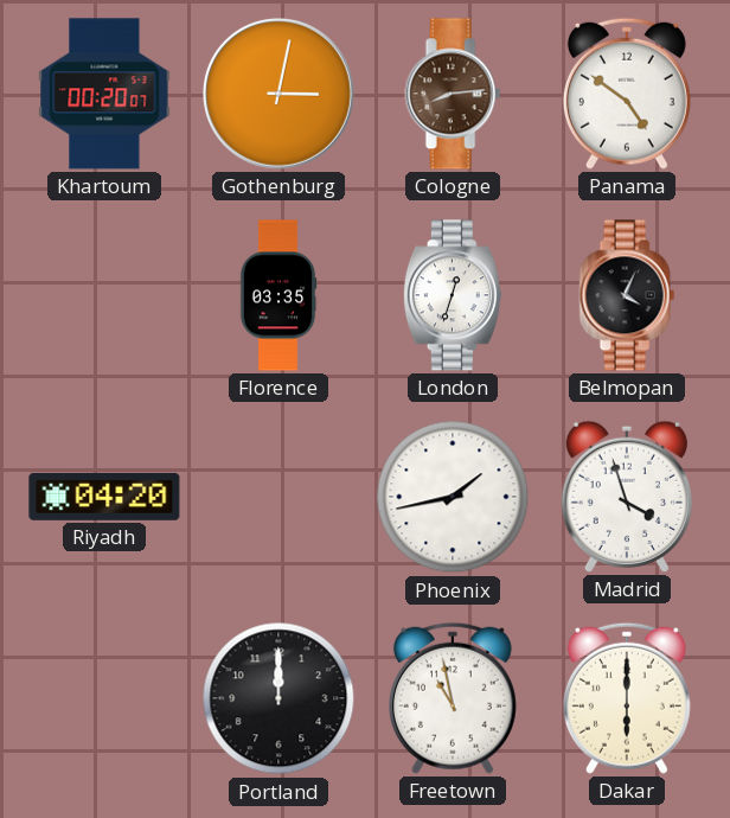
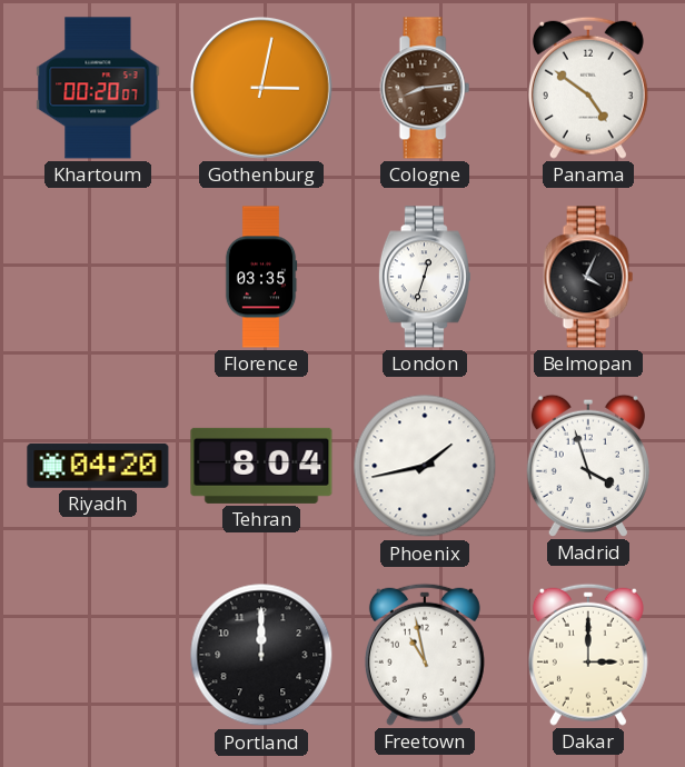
Tehran: none -> 8:04 (261, 466)
Dakar: 6:00 -> 3:00 (588, 655)
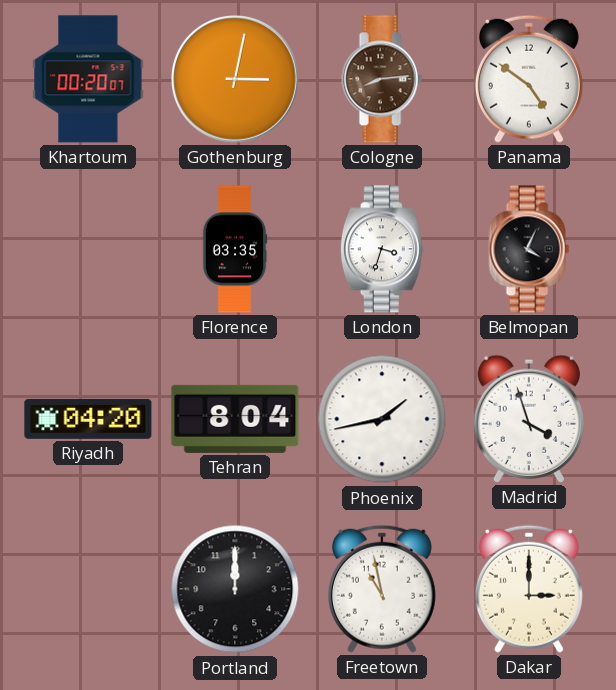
London: 12:33 -> 3:33 (382, 249)
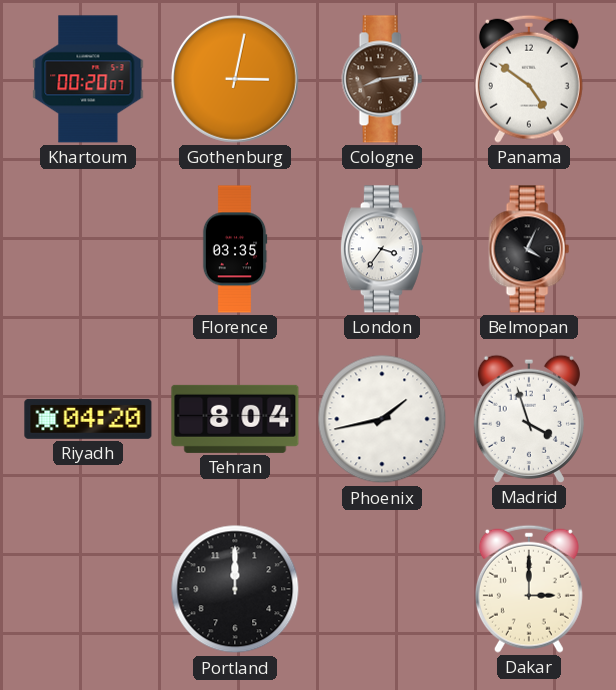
London: 3:33 -> 3:36 (382, 249)
Freetown: 10:58 -> none (382, 589)
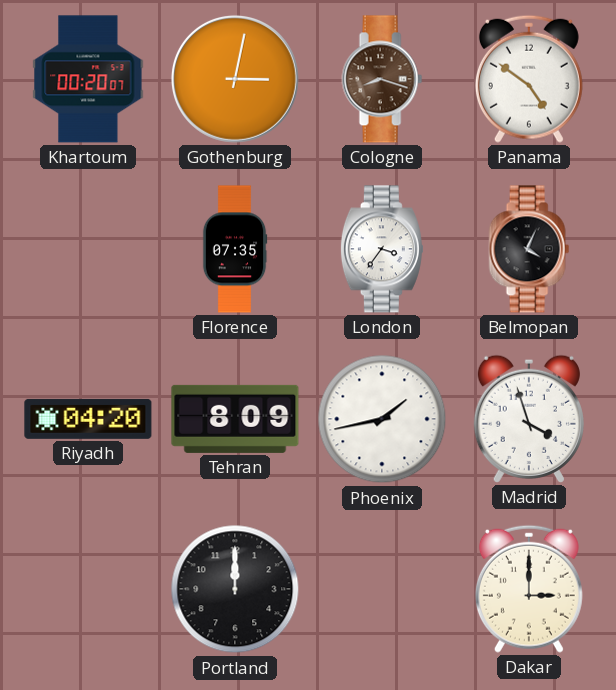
Cologne: 8:14 -> 8:18 (382, 79)
Florence: 03:35 -> 07:35 (235, 249)
Tehran: 8:04 -> 8:09 (235, 419)
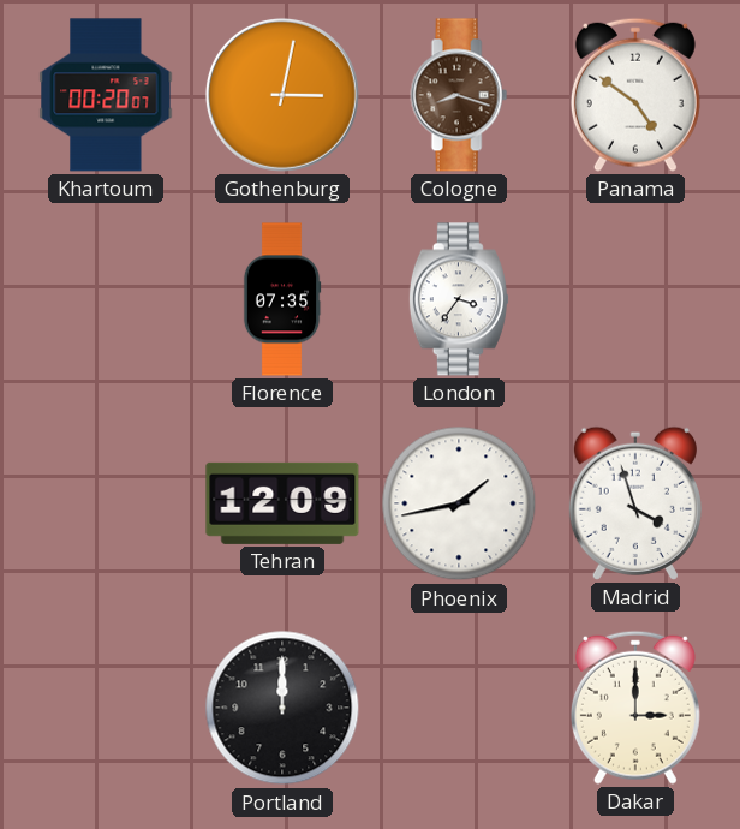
Belmopan: 4:04 -> none (529, 249)
Riyadh: 04:20 -> none (88, 419)
Tehran: 8:09 -> 12:09 (282, 503)
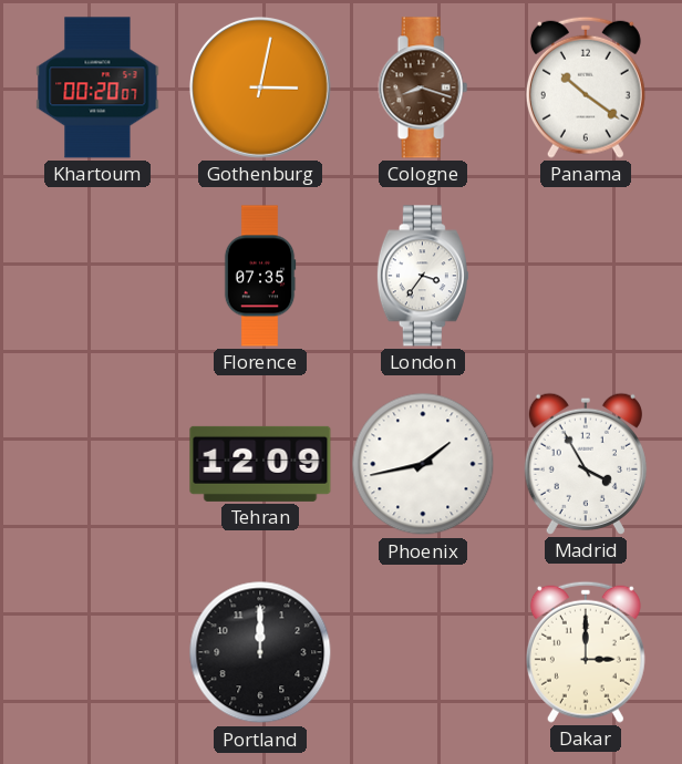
Panama: 4:51 -> 10:21 (586, 87)
Madrid: 3:57 -> 3:55 (586, 464)
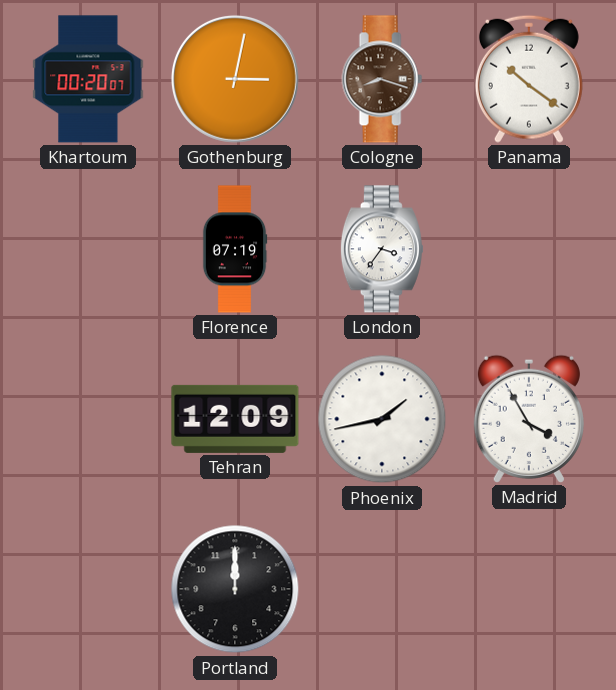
Florence: 07:35 -> 07:19 (235, 249)
Dakar: 3:00 -> none (586, 652)
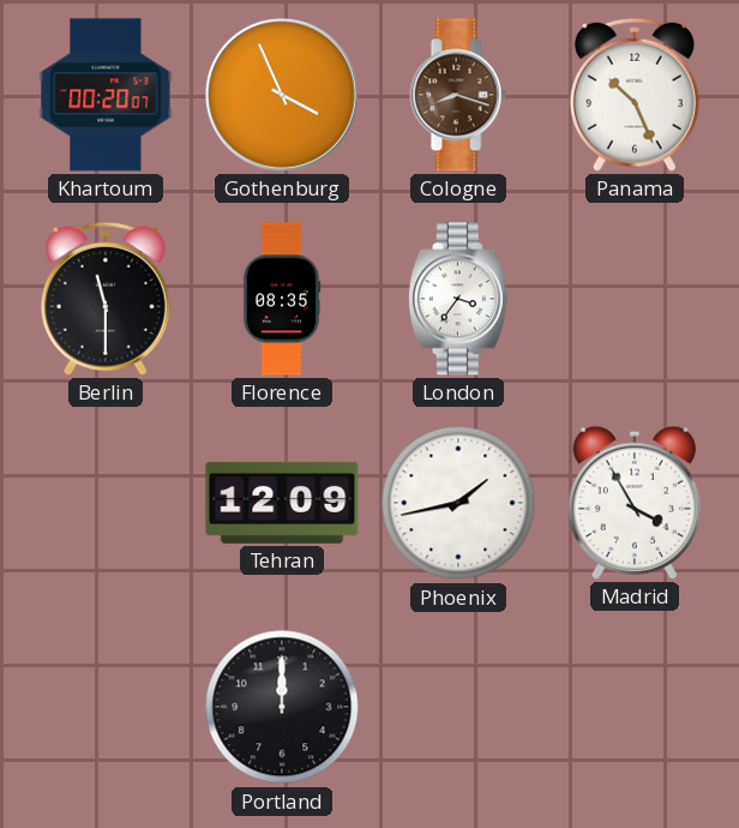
Gothenburg: 3:02 -> 3:56 (282, 95)
Panama: 10:21 -> 10:26 (635, 95)
Berlin: none -> 11:30 (106, 299)
Florence: 07:19 -> 08:35 (282, 299)
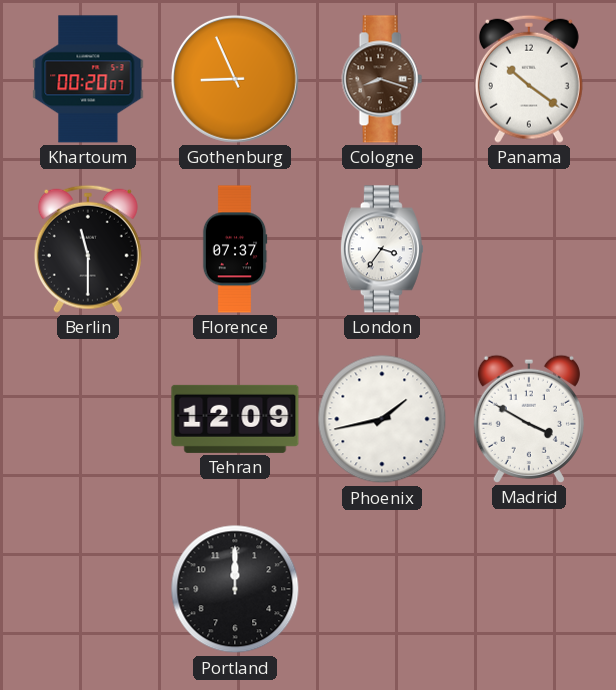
Gothenburg: 3:56 -> 8:56 (235, 79)
Panama: 10:26 -> 10:21 (529, 79)
Florence: 08:35 -> 07:37 (235, 249)
Madrid: 3:55 -> 3:50 (529, 419)
